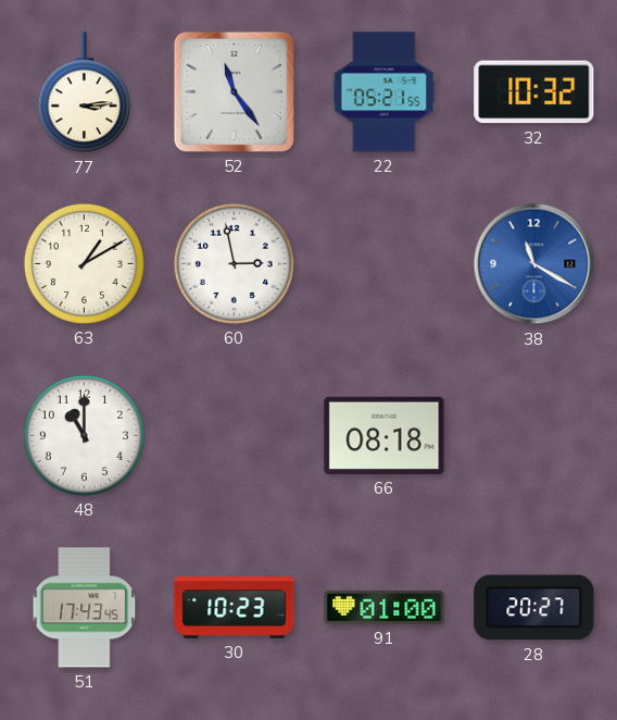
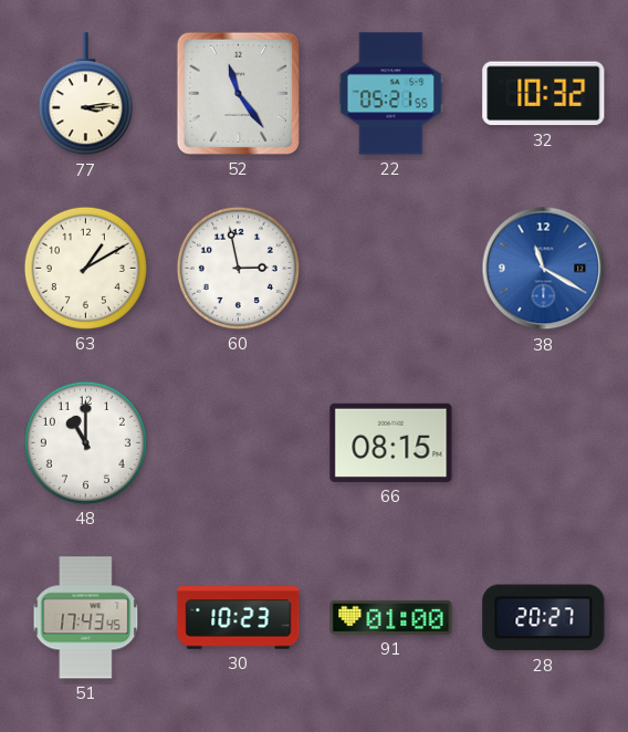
66: 08:18 -> 08:15 (391, 442)
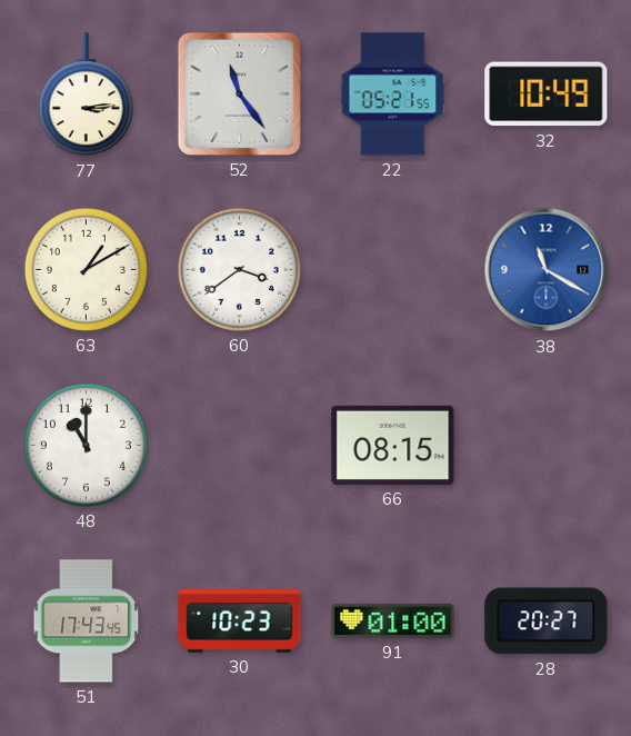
32: 10:32 -> 10:49 (547, 95)
60: 2:58 -> 3:39 (239, 269)
